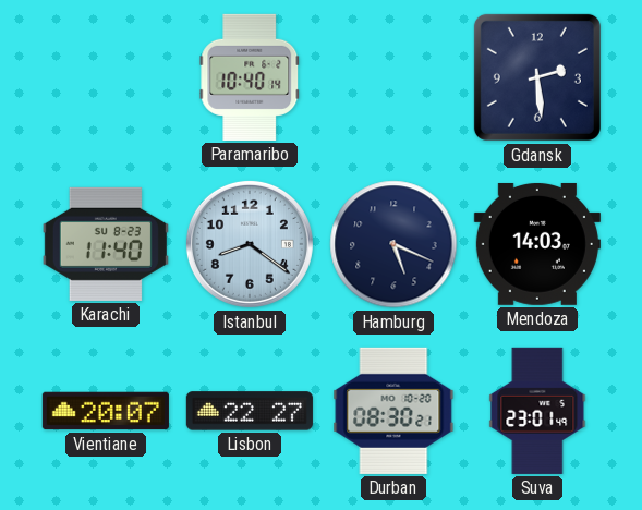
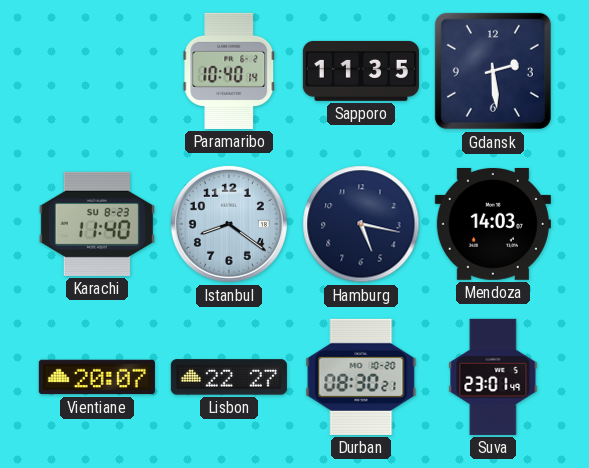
Sapporo: none -> 11:35 (361, 71)
Hamburg: 5:19 -> 5:17 (361, 224)
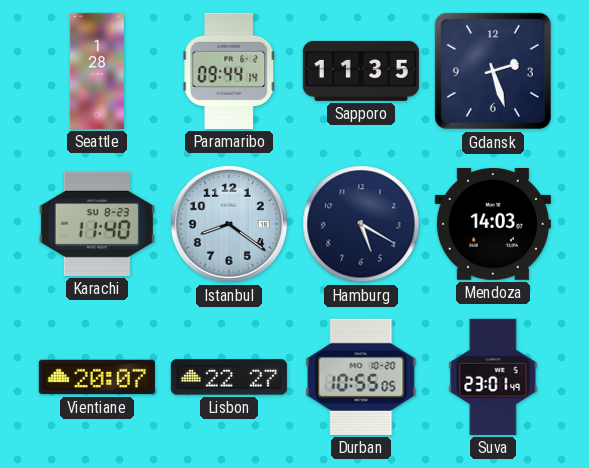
Seattle: none -> 1:28 (97, 71)
Paramaribo: 10:40 -> 09:44 (229, 71)
Gdansk: 2:29 -> 2:27 (493, 71)
Hamburg: 5:17 -> 5:20 (361, 224)
Durban: 08:30 -> 10:55 (361, 377)
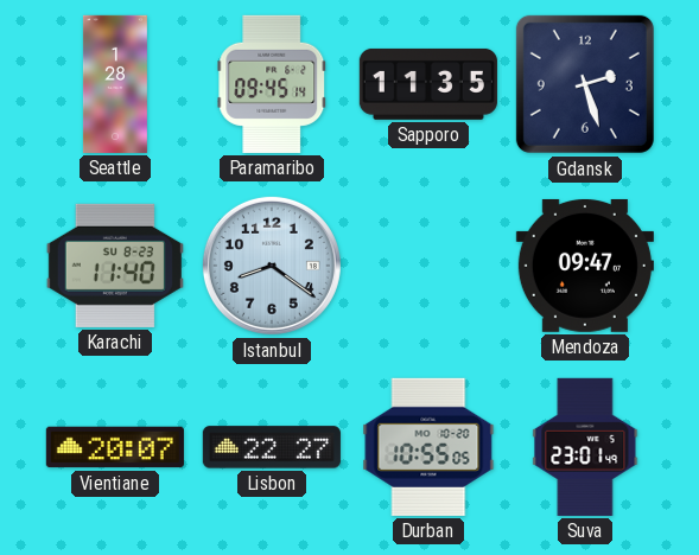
Paramaribo: 09:44 -> 09:45 (272, 84)
Hamburg: 5:20 -> none (361, 224)
Mendoza: 14:03 -> 09:47 (585, 266)
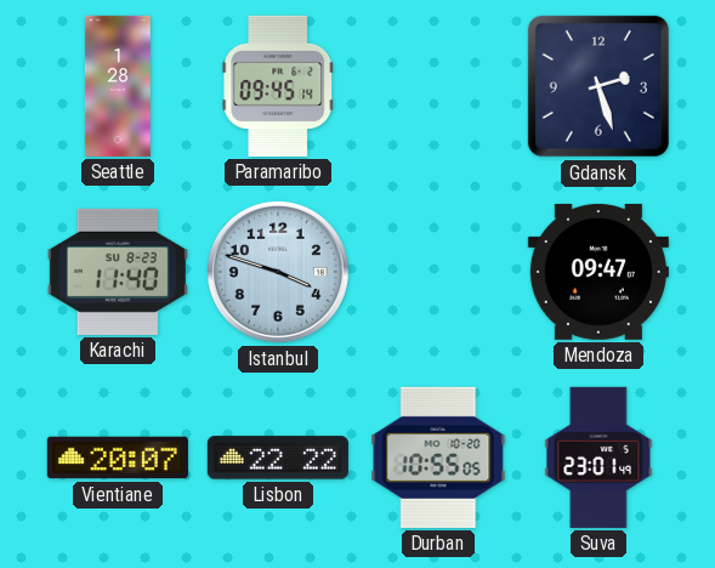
Sapporo: 11:35 -> none (428, 84)
Istanbul: 8:21 -> 3:48 (278, 272)
Lisbon: 22:27 -> 22:22 (278, 458)
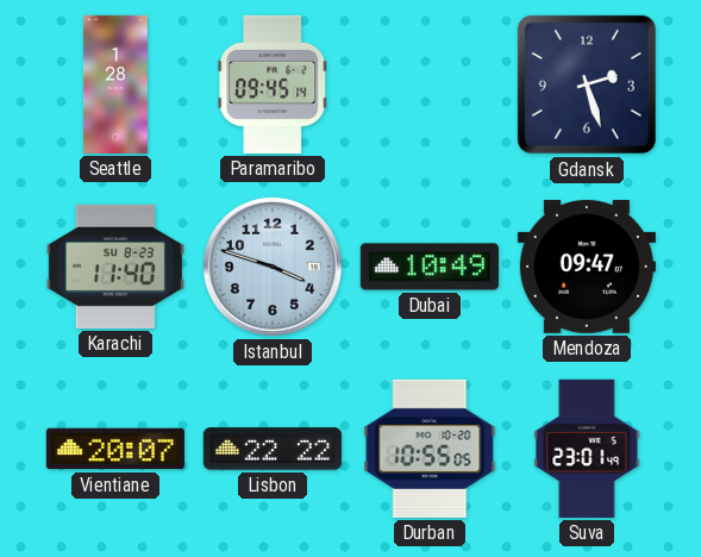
Dubai: none -> 10:49 (430, 267)
